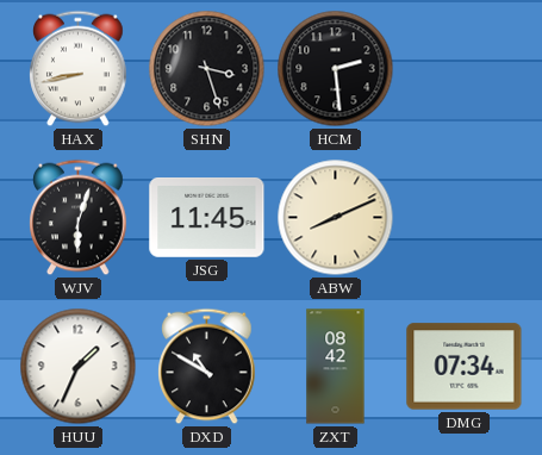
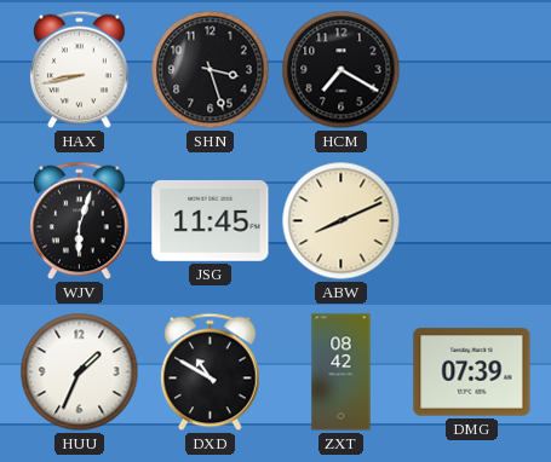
HCM: 2:29 -> 7:20 (341, 70)
DMG: 07:34 -> 07:39 (472, 373)
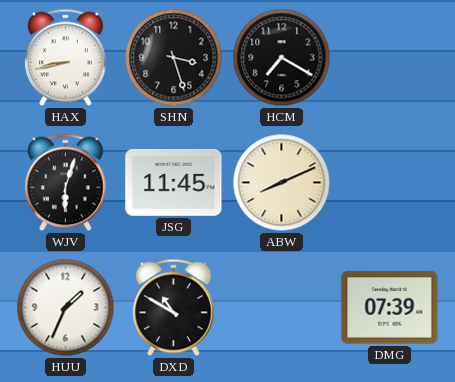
ZXT: 08:42 -> none (341, 373)
